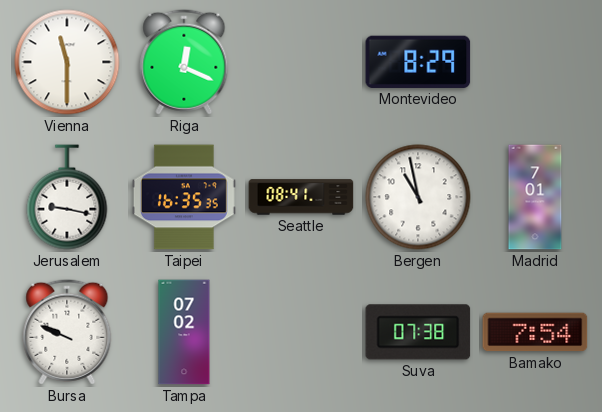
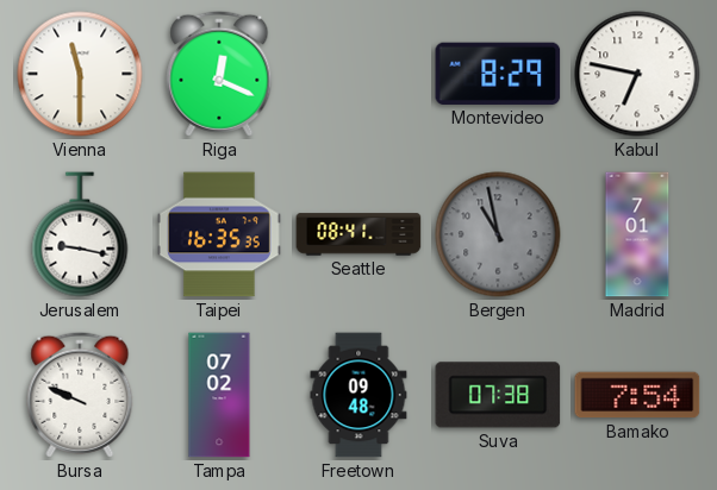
Kabul: none -> 6:47 (637, 74)
Bergen dial: white -> grey (498, 234)
Freetown: none -> 09:48 (358, 395)
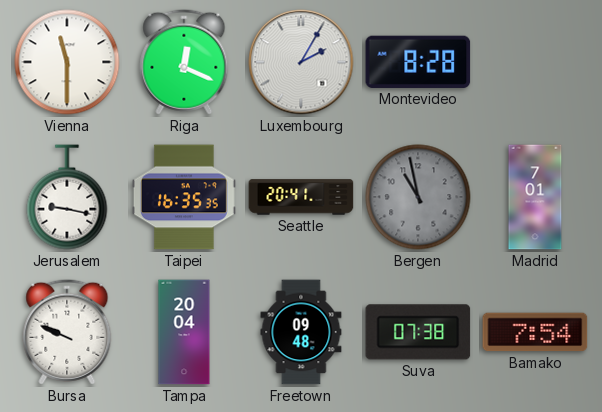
Luxembourg: none -> 2:05 (301, 62)
Montevideo: 8:29 -> 8:28 (418, 62)
Kabul: 6:47 -> none (637, 74)
Seattle: 08:41 -> 20:41 (301, 197)
Tampa: 07:02 -> 20:04 (184, 332)
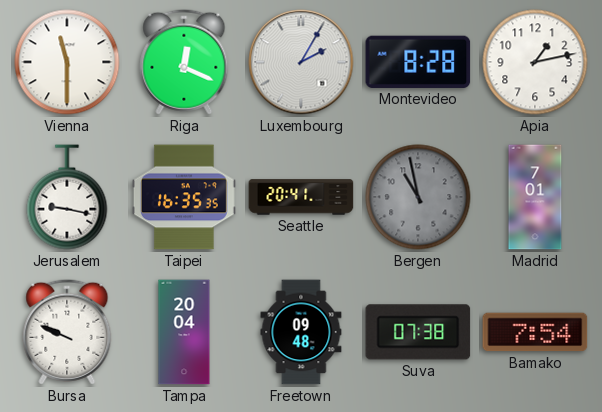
Apia: none -> 1:13 (535, 62)
